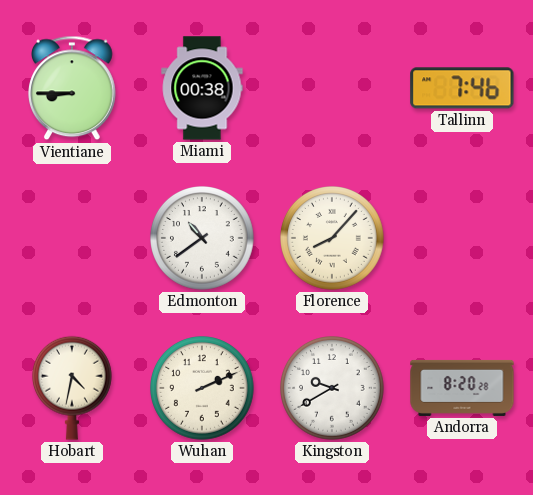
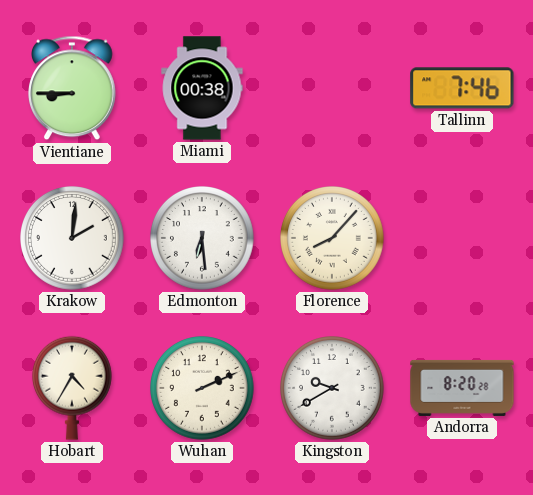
Krakow: none -> 2:01 (73, 239)
Edmonton: 10:39 -> 6:29 (203, 239)
Hobart: 4:32 -> 4:35 (72, 388)
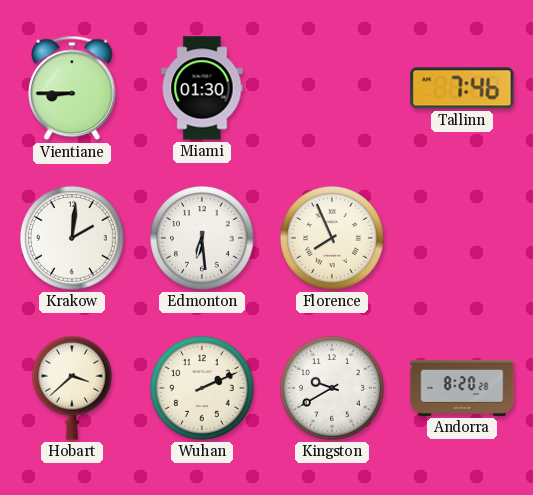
Miami: 00:38 -> 01:30 (202, 88)
Florence: 8:07 -> 7:56 (333, 239)
Hobart: 4:35 -> 3:38 (72, 388)
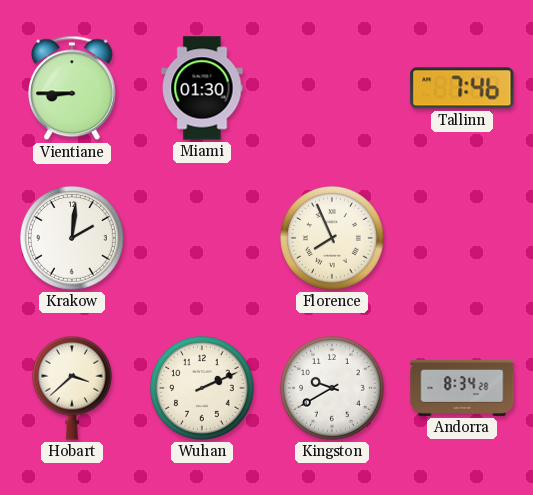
Edmonton: 6:29 -> none (203, 239)
Andorra: 8:20 -> 8:34 (462, 388)
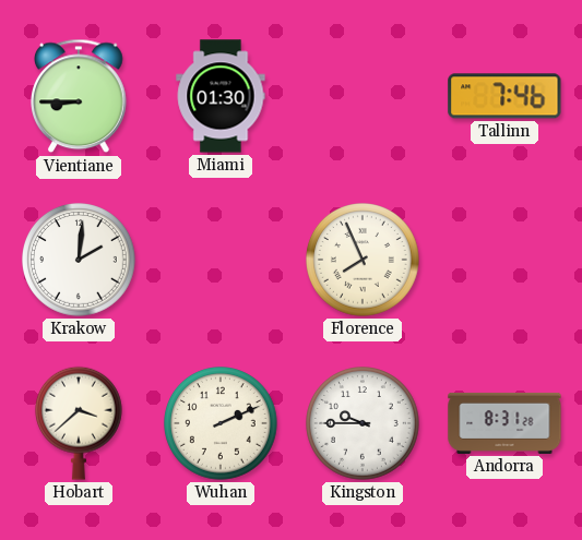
Kingston: 9:40 -> 9:45 (364, 424)
Andorra: 8:34 -> 8:31 (504, 423)
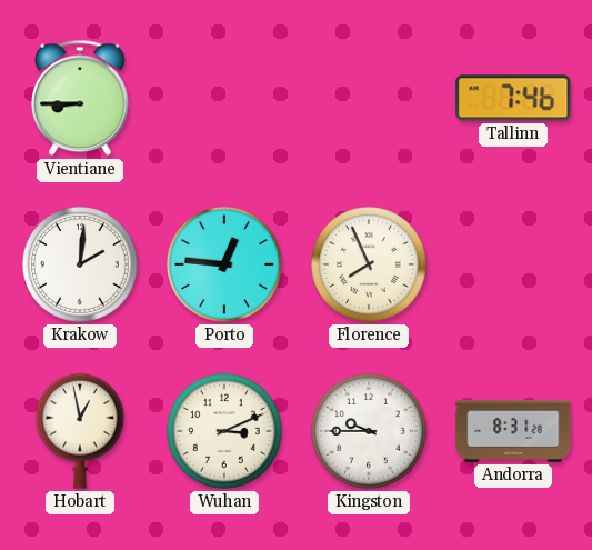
Miami: 01:30 -> none (221, 96)
Porto: none -> 12:46 (225, 266)
Hobart: 3:38 -> 12:58 (80, 431)
Wuhan: 2:11 -> 3:11 (225, 432)
